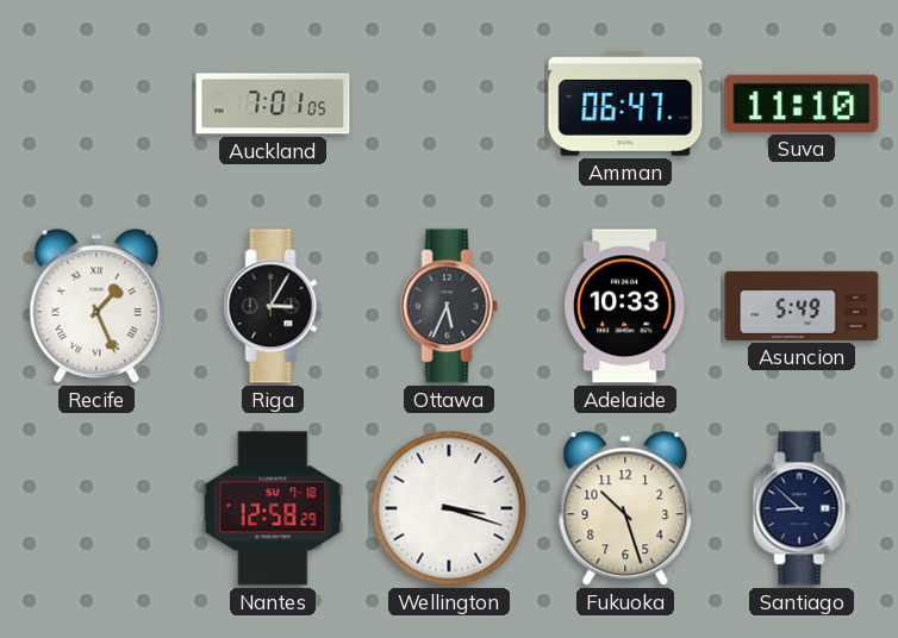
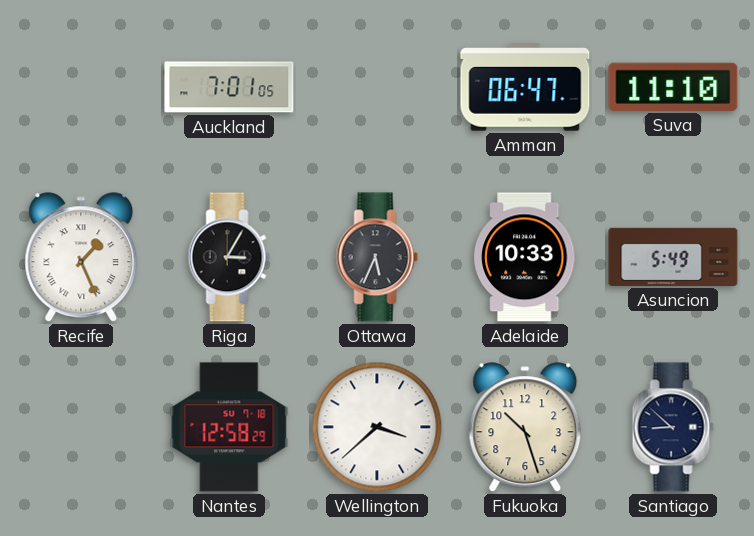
Wellington: 3:18 -> 3:38 (377, 427)
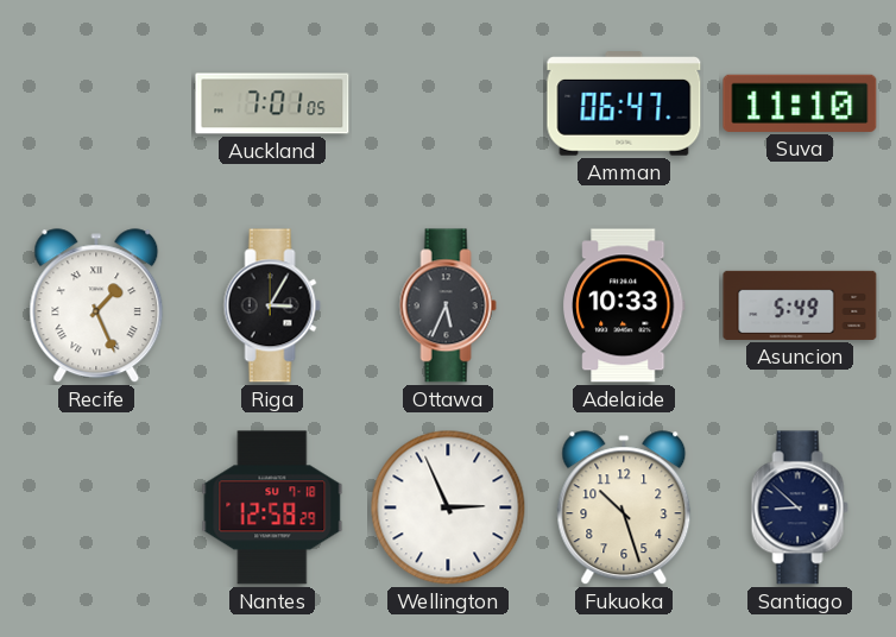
Wellington: 3:38 -> 2:56 (448, 507)
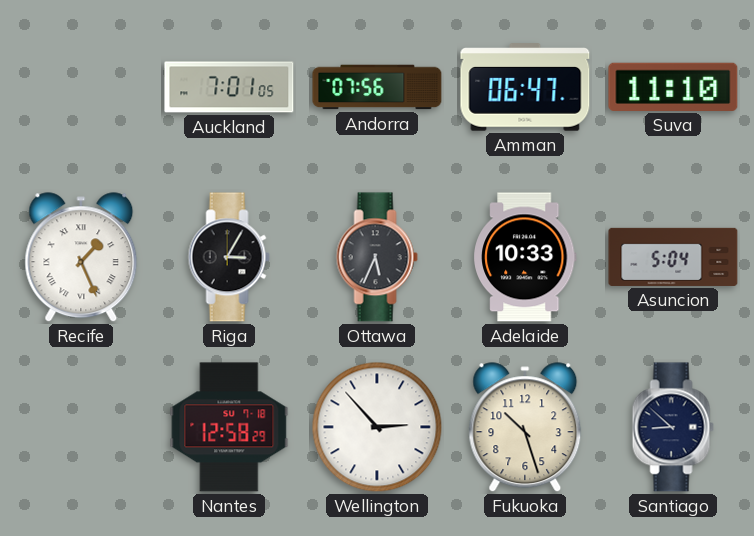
Andorra: none -> 07:56 (377, 87)
Asuncion: 5:49 -> 5:04 (673, 257)
Wellington: 2:56 -> 2:53 (377, 427)
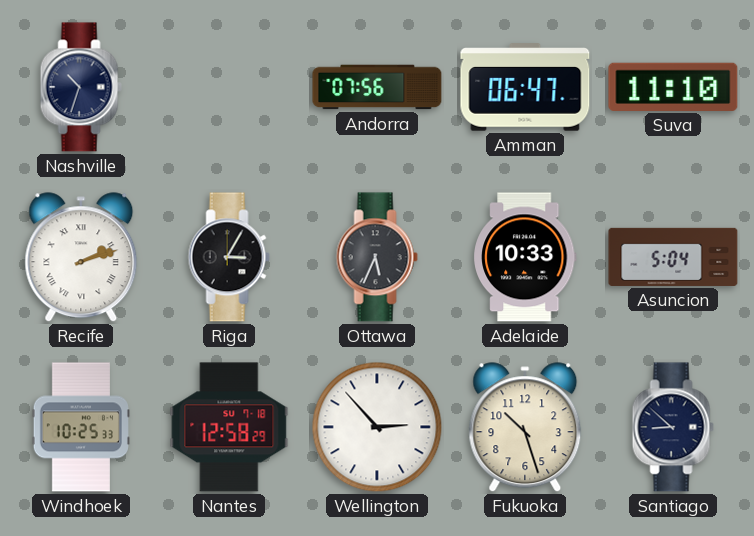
Nashville: none -> 10:33 (81, 87)
Auckland: 7:01 -> none (229, 87)
Recife: 1:26 -> 2:12 (81, 258)
Windhoek: none -> 10:25 (81, 427)
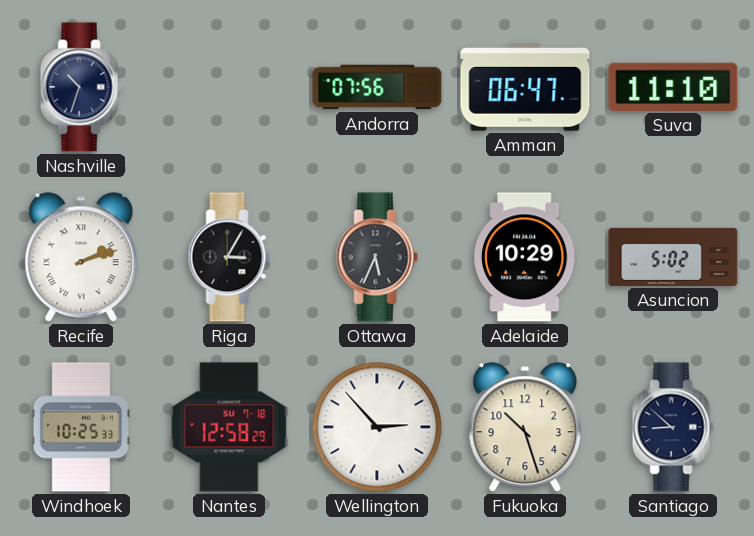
Adelaide: 10:33 -> 10:29 (526, 257)
Asuncion: 5:04 -> 5:02 (673, 257)
